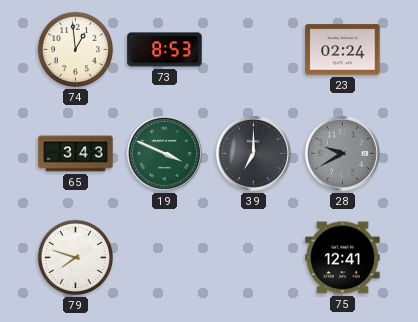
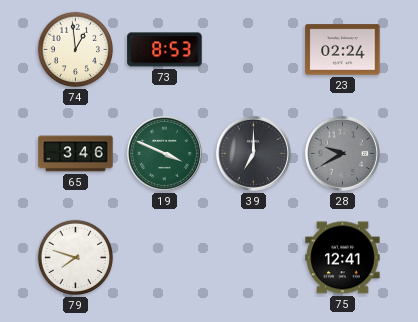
65: 3:43 -> 3:46 (76, 154)
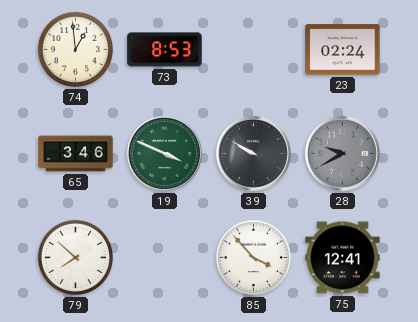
39: 7:00 -> 9:50 (253, 153)
79: 7:48 -> 7:52 (76, 258)
85: none -> 3:53 (254, 258)
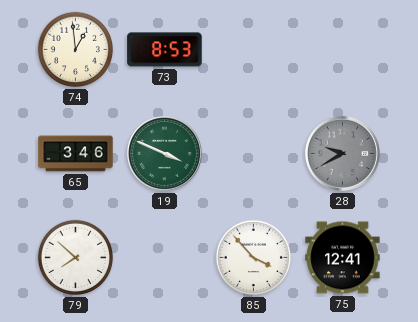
23: 02:24 -> none (343, 50)
39: 9:50 -> none (253, 153)
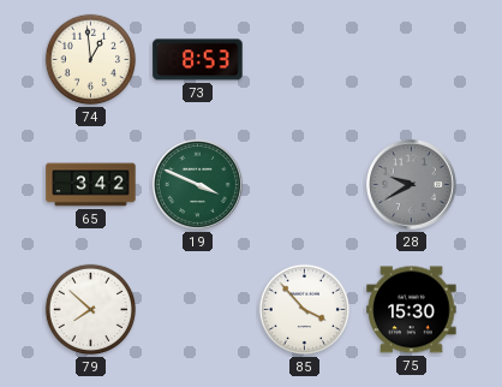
65: 3:46 -> 3:42 (91, 185)
75: 12:41 -> 15:30 (412, 310)
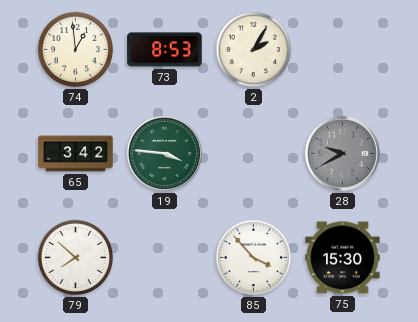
2: none -> 2:05 (254, 50)
19: 3:49 -> 3:46 (164, 153)
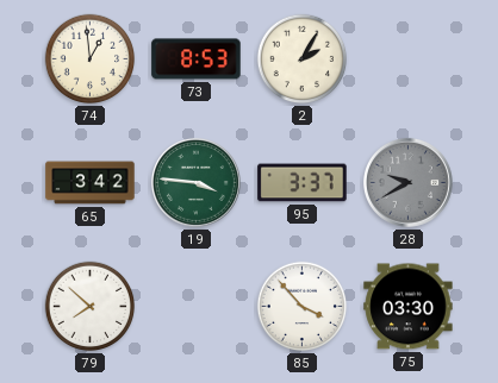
95: none -> 3:37 (303, 183)
75: 15:30 -> 03:30 (409, 307)
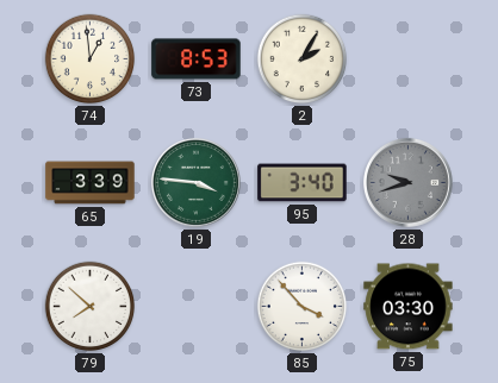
65: 3:42 -> 3:39 (91, 183)
95: 3:37 -> 3:40 (303, 183)
28: 9:40 -> 9:42 (407, 182)
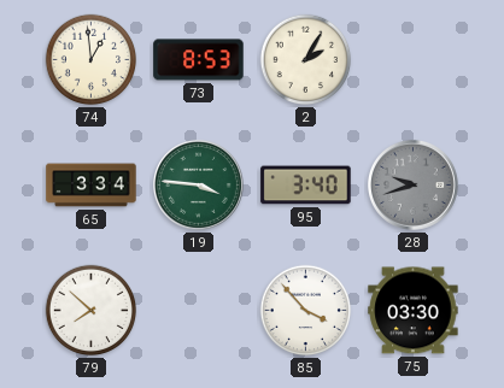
65: 3:39 -> 3:34 (92, 186)
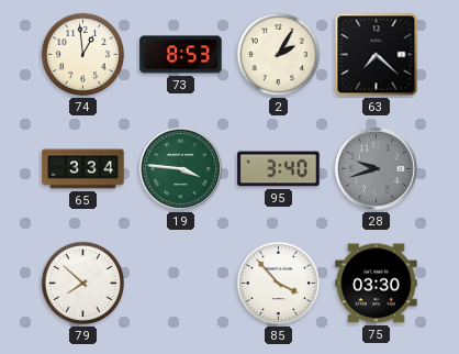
63: none -> 7:22 (377, 55)
